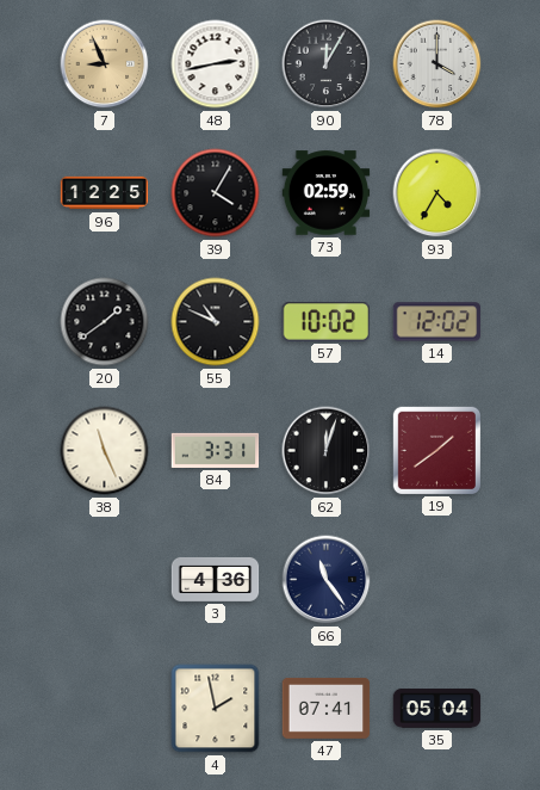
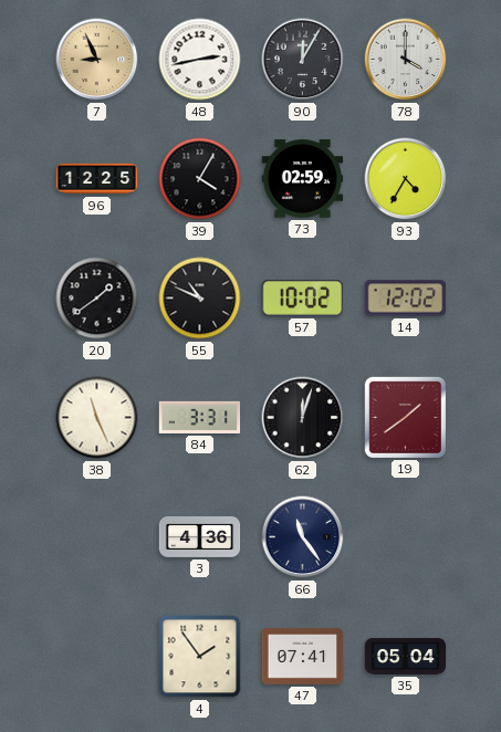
4: 1:58 -> 1:54 (200, 657)
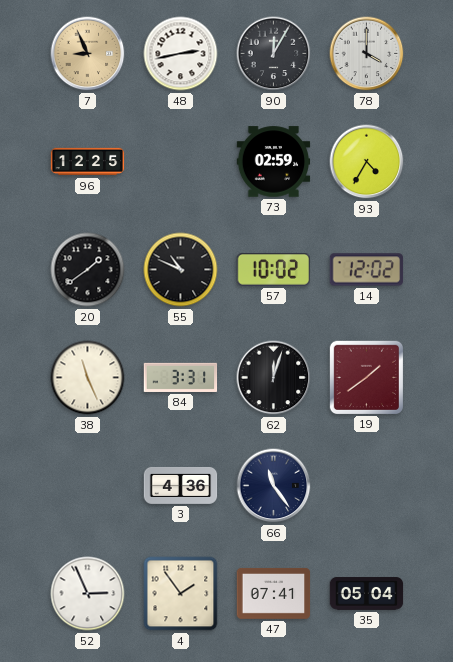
39: 4:05 -> none (200, 179)
52: none -> 2:56 (88, 594)
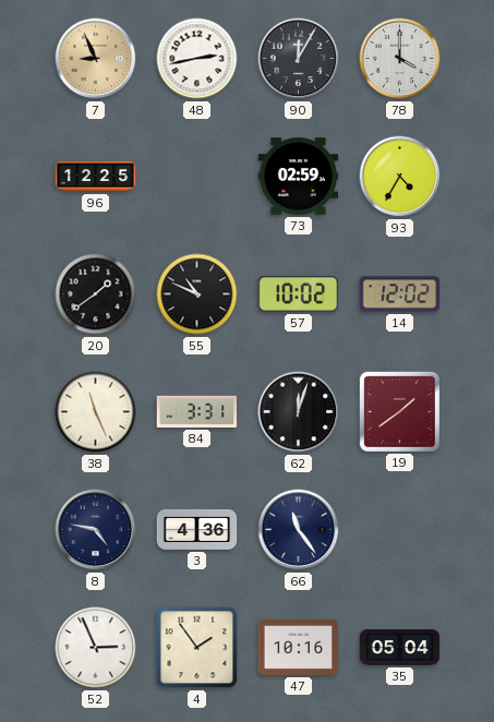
8: none -> 4:47 (96, 530)
47: 07:41 -> 10:16 (299, 647)
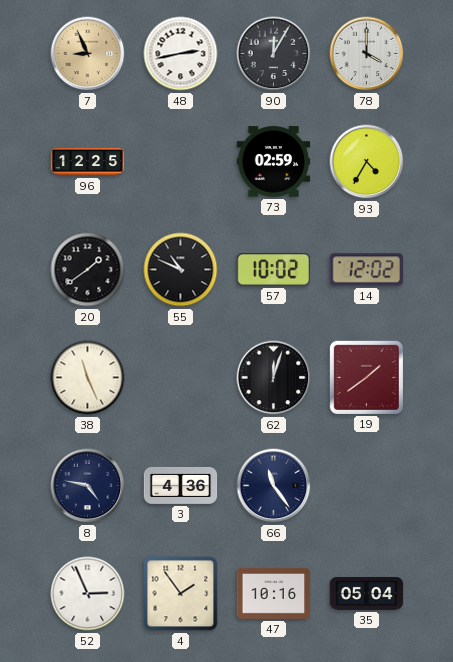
84: 3:31 -> none (197, 411)
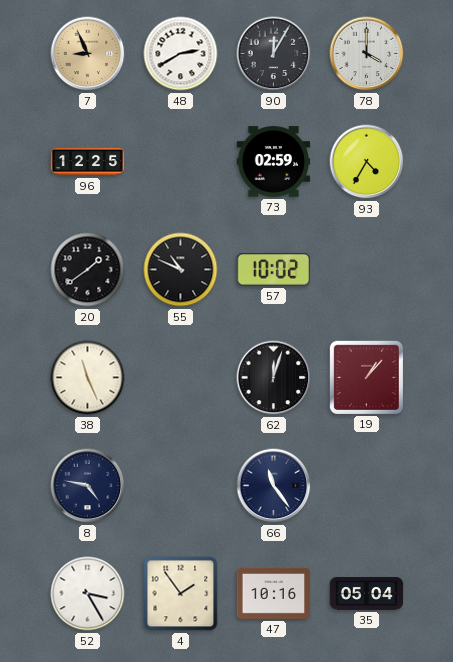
48: 2:43 -> 2:40 (181, 54)
14: 12:02 -> none (367, 270)
19: 1:39 -> 1:07 (366, 377)
3: 4:36 -> none (181, 485)
52: 2:56 -> 3:25 (88, 594)
